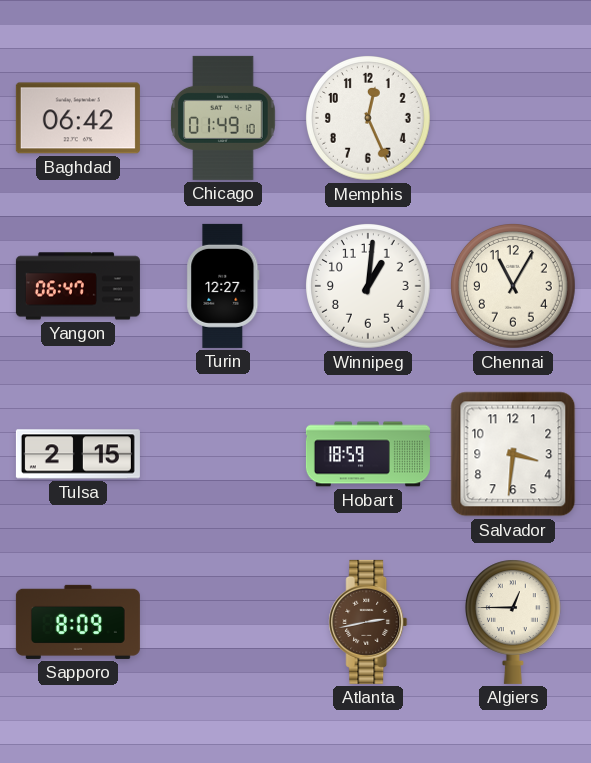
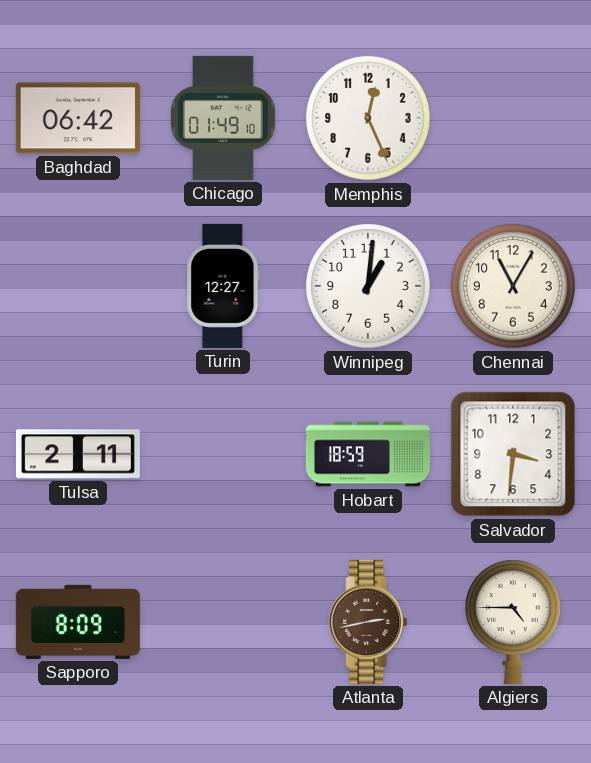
Yangon: 06:47 -> none (78, 286)
Tulsa: 2:15 -> 2:11 (78, 454)
Algiers: 12:45 -> 4:45 (513, 622)
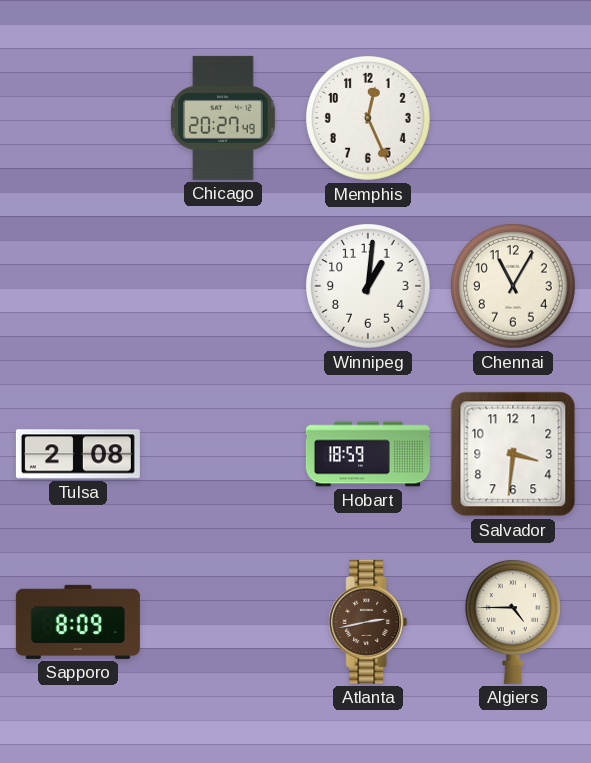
Baghdad: 06:42 -> none (78, 118)
Chicago: 01:49 -> 20:27 (223, 118)
Turin: 12:27 -> none (223, 286)
Tulsa: 2:11 -> 2:08 (78, 454)
